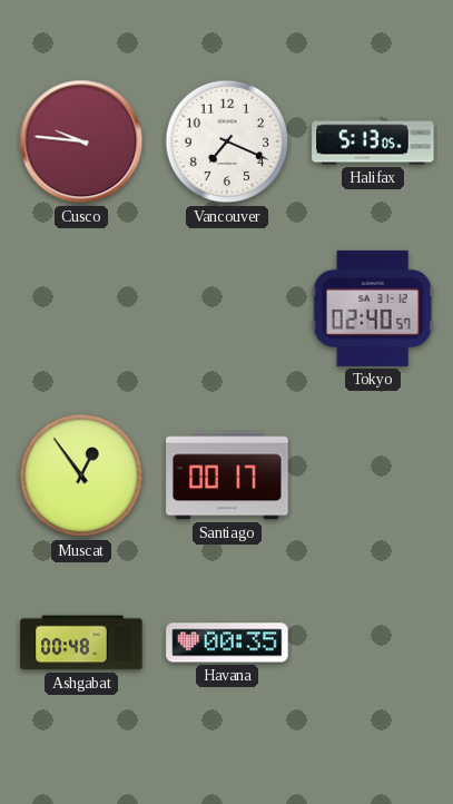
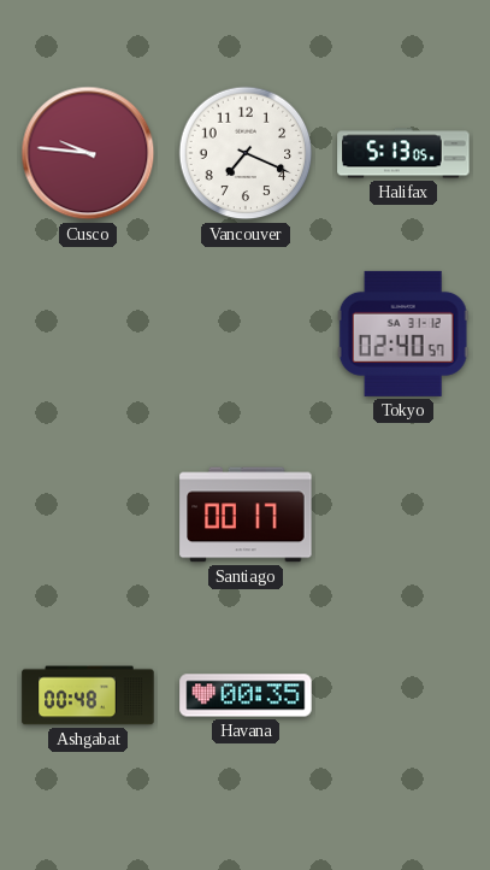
Muscat: 12:54 -> none (81, 475)
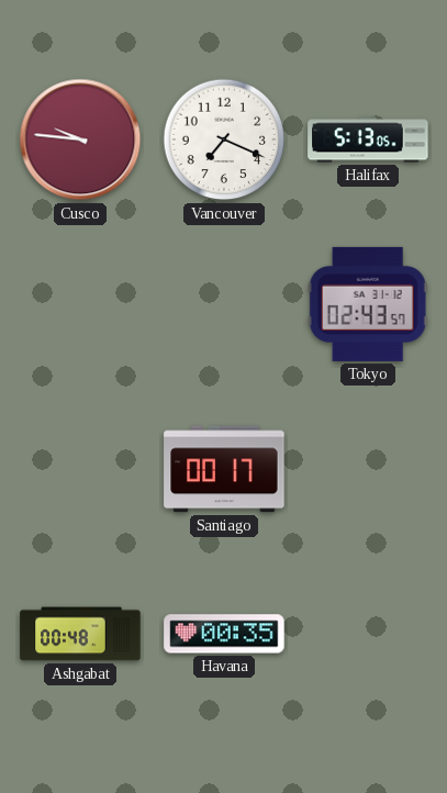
Tokyo: 02:40 -> 02:43 (368, 304)
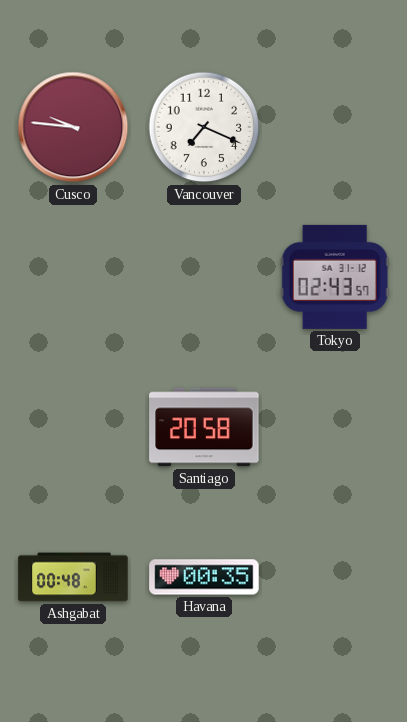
Halifax: 5:13 -> none (368, 139)
Santiago: 00:17 -> 20:58 (204, 427)
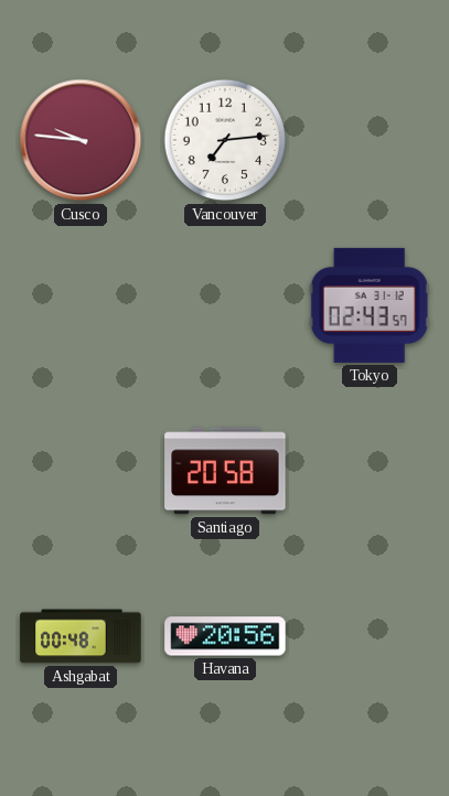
Vancouver: 7:19 -> 7:14 (225, 140)
Havana: 00:35 -> 20:56 (225, 636)
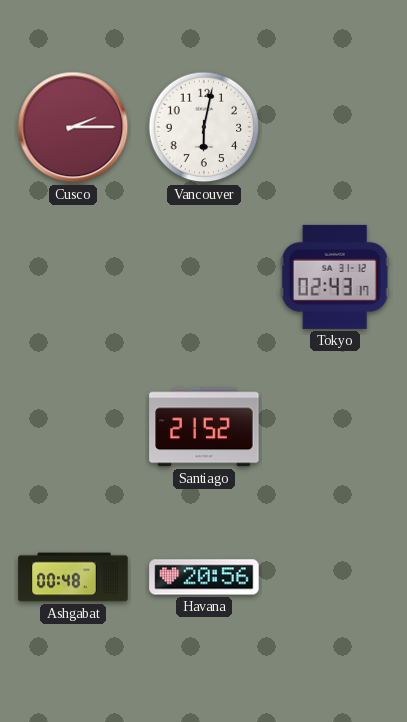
Cusco: 9:46 -> 2:15 (73, 127)
Vancouver: 7:14 -> 6:02 (204, 127)
Tokyo: 02:43:57 -> 02:43:17 (335, 277)
Santiago: 20:58 -> 21:52 (204, 427)
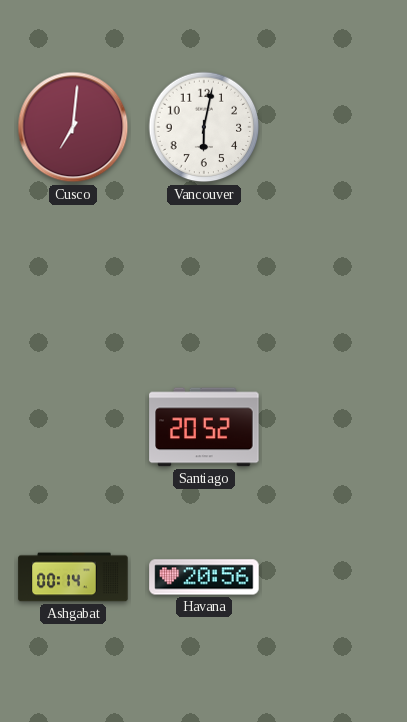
Cusco: 2:15 -> 7:01 (73, 127)
Tokyo: 02:43 -> none (335, 277)
Santiago: 21:52 -> 20:52 (204, 427)
Ashgabat: 00:48 -> 00:14 (73, 577)
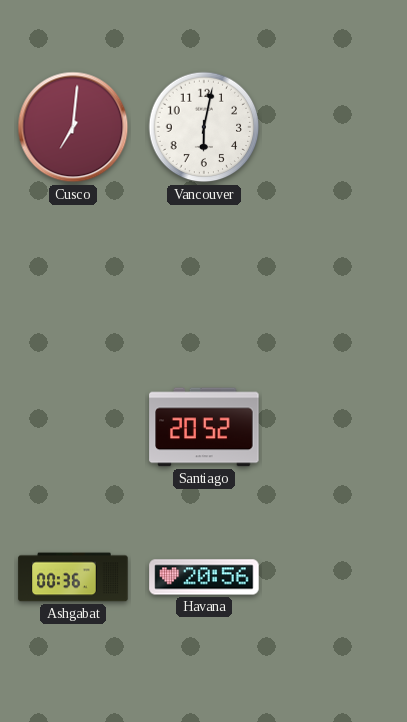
Ashgabat: 00:14 -> 00:36 (73, 577)
